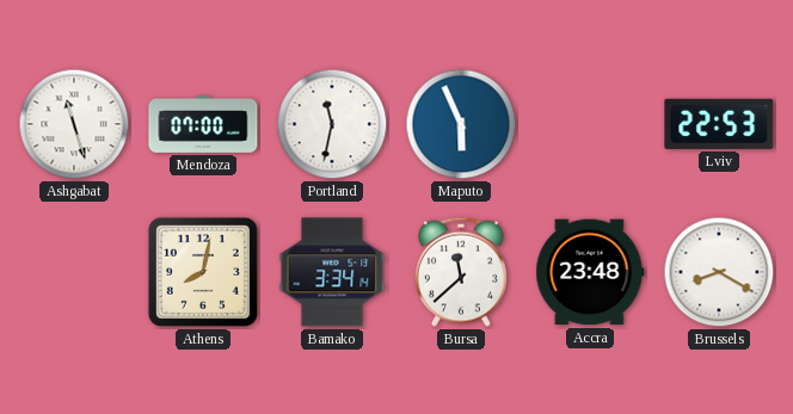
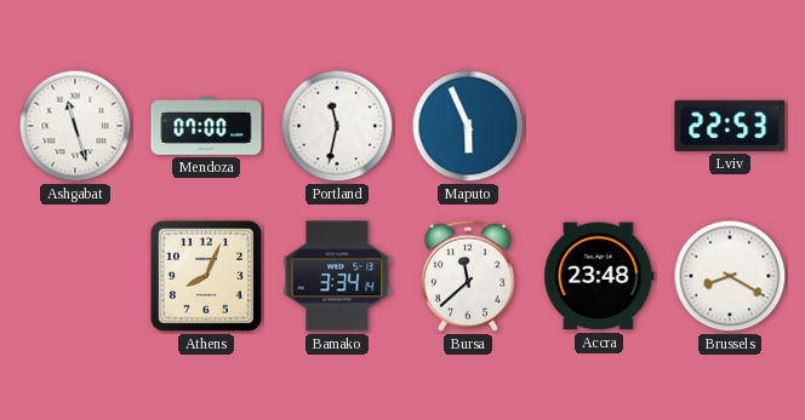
Athens: 8:02 -> 8:04 (206, 276)
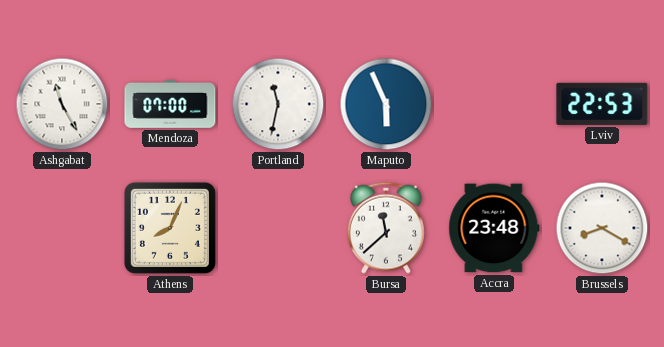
Ashgabat: 11:27 -> 11:25 (62, 104)
Bamako: 3:34 -> none (337, 276)
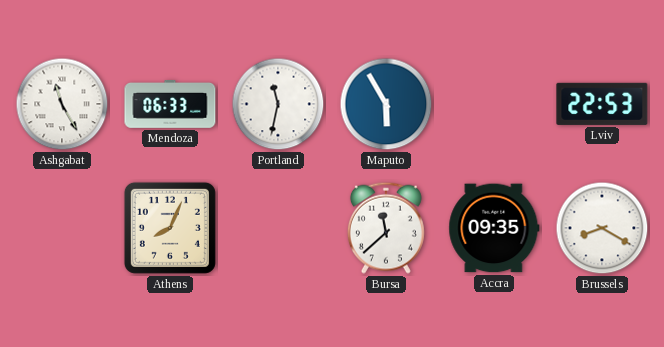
Mendoza: 07:00 -> 06:33 (170, 105)
Maputo: 5:56 -> 5:55 (386, 104)
Accra: 23:48 -> 09:35 (494, 228)
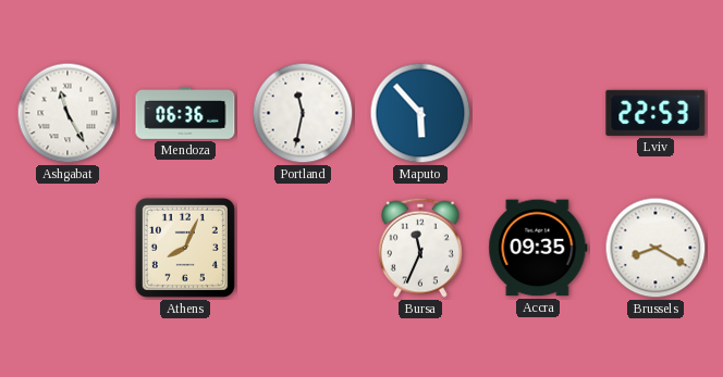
Mendoza: 06:33 -> 06:36 (185, 114)
Maputo: 5:55 -> 5:53 (420, 113)
Bursa: 11:38 -> 11:34 (420, 248)
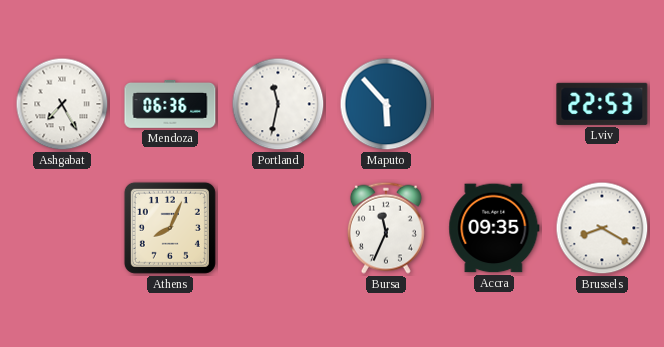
Ashgabat: 11:25 -> 7:25 (62, 104)
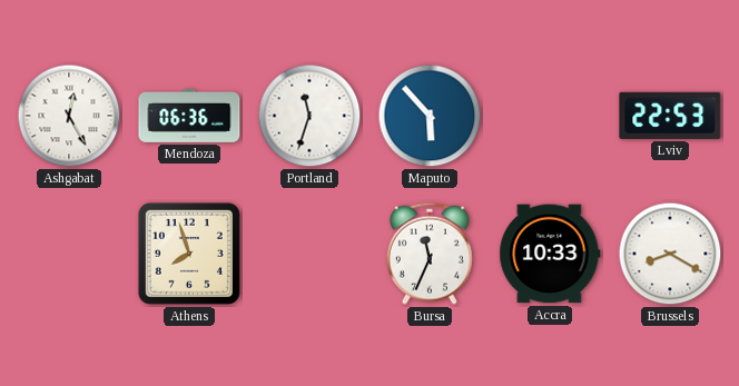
Ashgabat: 7:25 -> 12:25 (69, 116)
Portland: 11:32 -> 11:33 (309, 116)
Athens: 8:04 -> 7:57 (189, 254)
Accra: 09:35 -> 10:33 (550, 254)
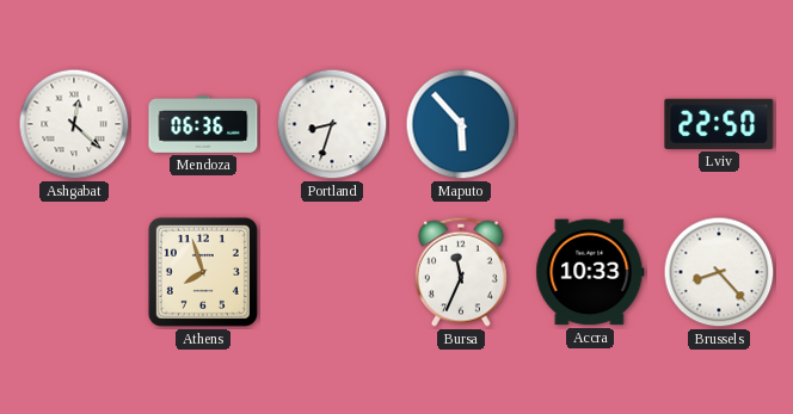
Ashgabat: 12:25 -> 12:22 (74, 124)
Portland: 11:33 -> 8:33 (332, 124)
Lviv: 22:53 -> 22:50 (719, 124)
Brussels: 8:20 -> 8:23 (719, 272)
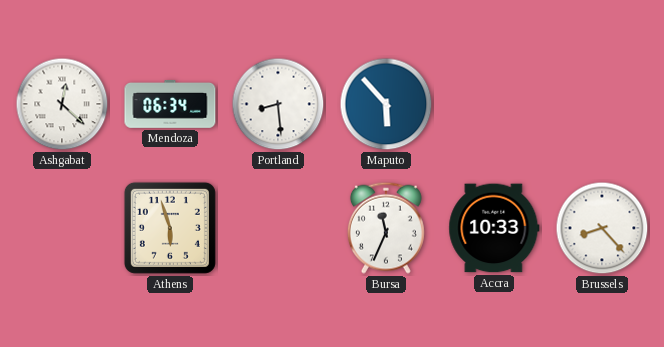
Mendoza: 06:36 -> 06:34 (170, 105)
Portland: 8:33 -> 8:29 (278, 104)
Lviv: 22:50 -> none (719, 124)
Athens: 7:57 -> 5:57 (170, 228)
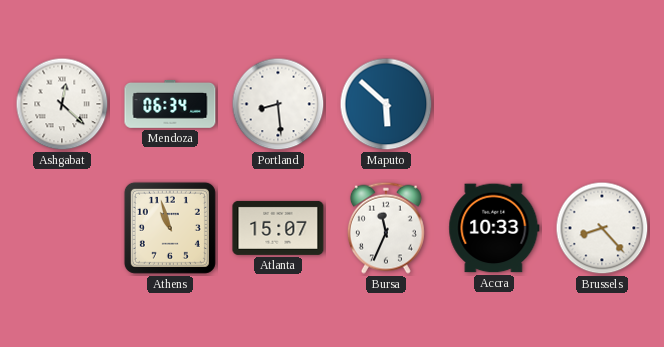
Maputo: 5:53 -> 5:52 (386, 104)
Athens: 5:57 -> 10:57 (170, 228)
Atlanta: none -> 15:07 (278, 228)
